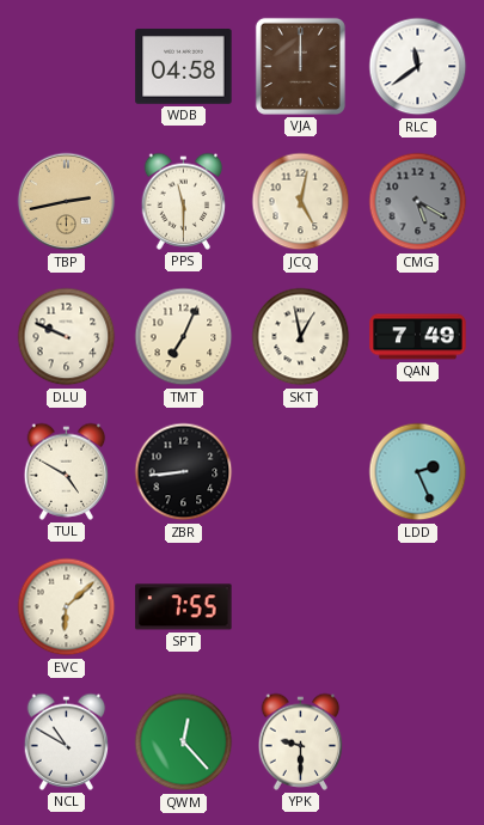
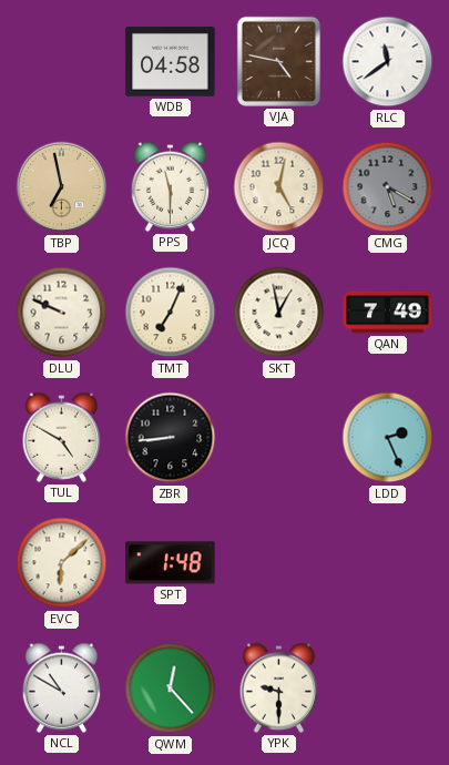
VJA: 12:00 -> 4:47 (278, 61)
TBP: 2:43 -> 6:58 (62, 187)
SPT: 7:55 -> 1:48 (171, 563)
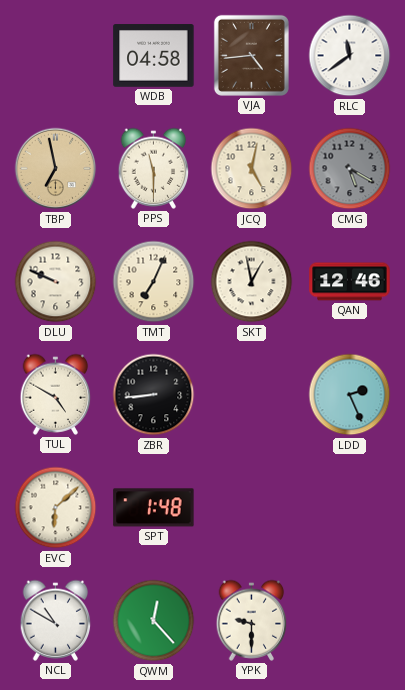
VJA: 4:47 -> 4:44 (251, 55)
QAN: 7:49 -> 12:46 (350, 282)
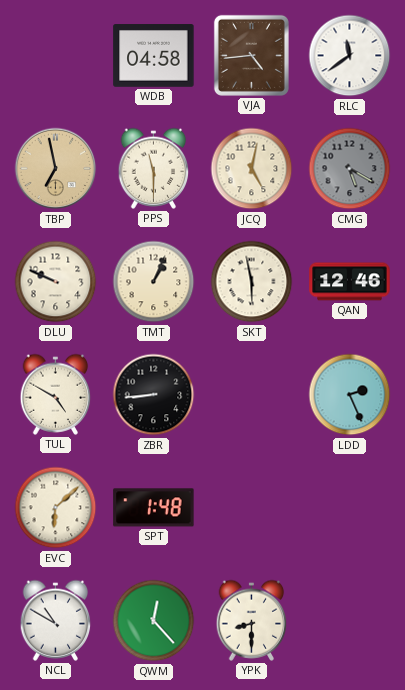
TMT: 7:04 -> 1:04 (154, 282)
SKT: 12:58 -> 5:58 (252, 282)
YPK: 9:30 -> 8:30 (252, 620)
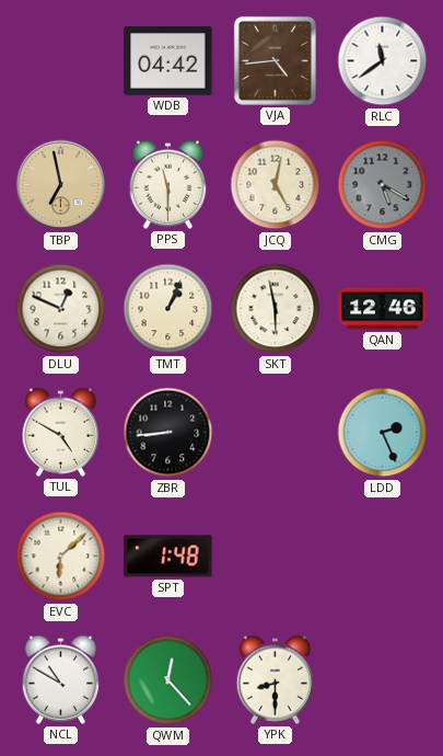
WDB: 04:58 -> 04:42 (168, 61)
DLU: 9:49 -> 12:49 (61, 309)
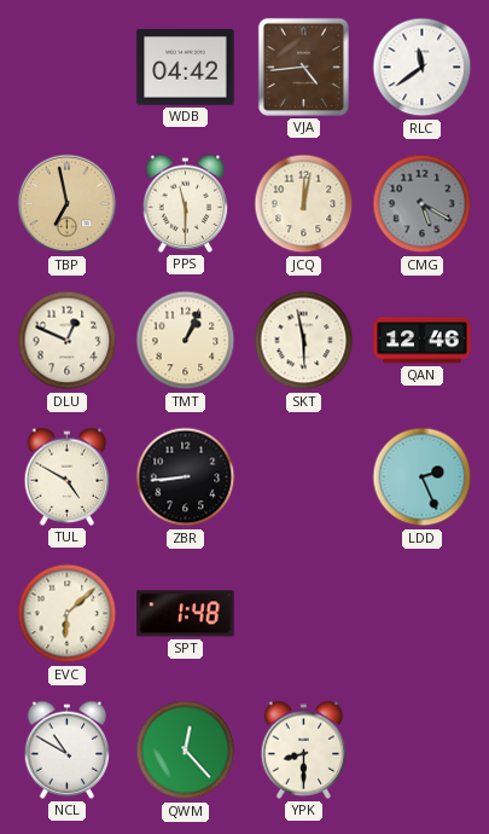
JCQ: 5:02 -> 12:02 (304, 204)
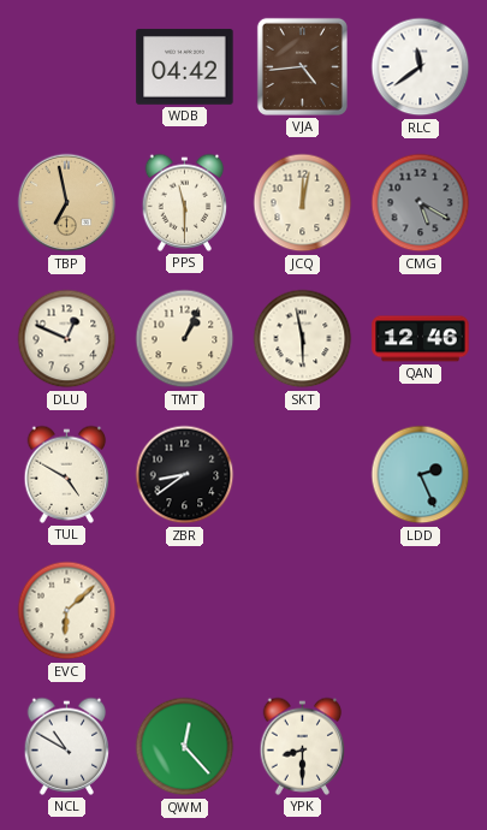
ZBR: 8:44 -> 8:39 (185, 475)
SPT: 1:48 -> none (186, 614)
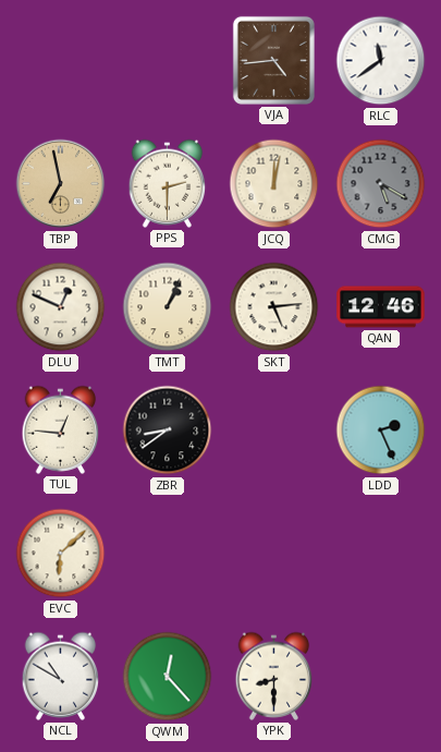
WDB: 04:42 -> none (185, 67)
PPS: 11:30 -> 2:30 (168, 183)
SKT: 5:58 -> 5:14 (274, 307)
TUL: 4:50 -> 12:46 (61, 429)
